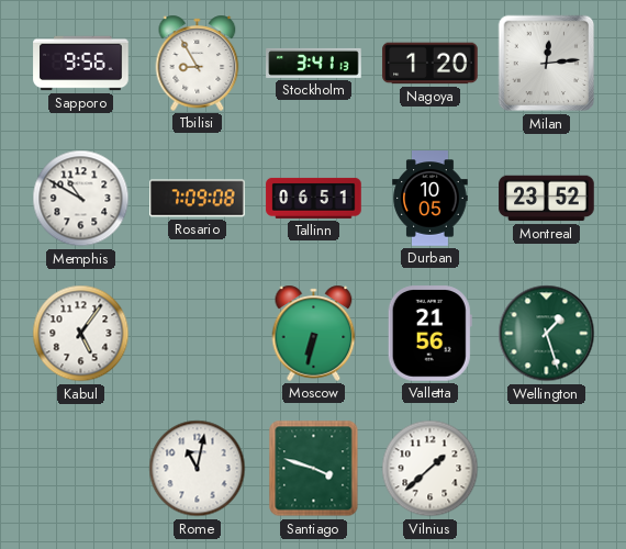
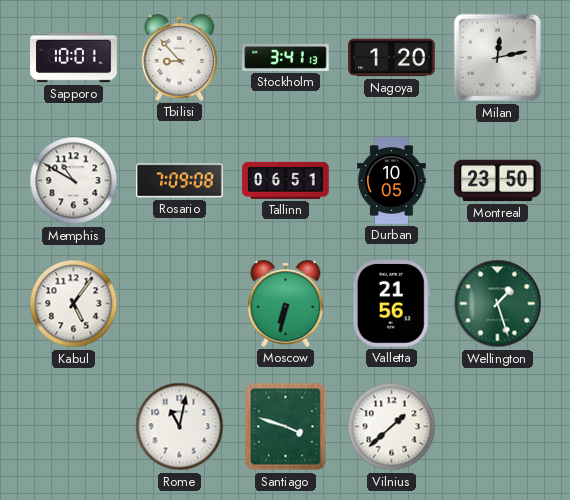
Sapporo: 9:56 -> 10:01 (74, 58)
Tbilisi: 8:55 -> 8:53 (180, 57)
Milan: 12:14 -> 12:13 (498, 58)
Montreal: 23:52 -> 23:50 (498, 181)
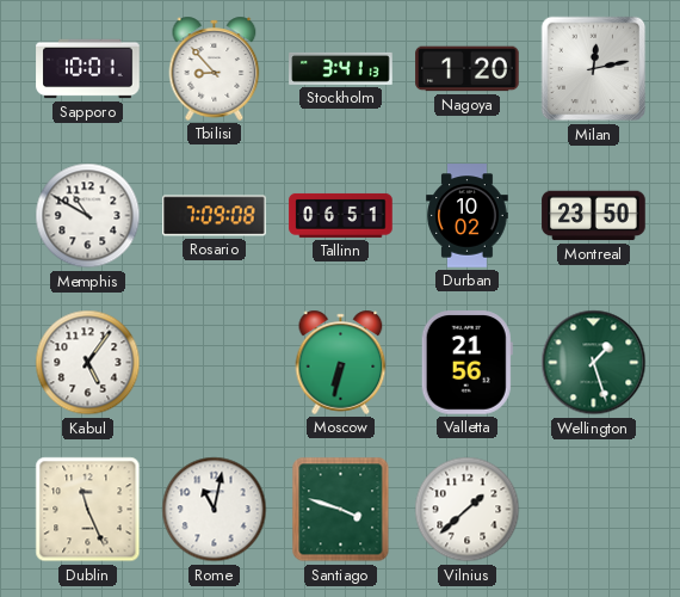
Durban: 10:05 -> 10:02 (468, 216)
Dublin: none -> 11:26 (88, 510)
